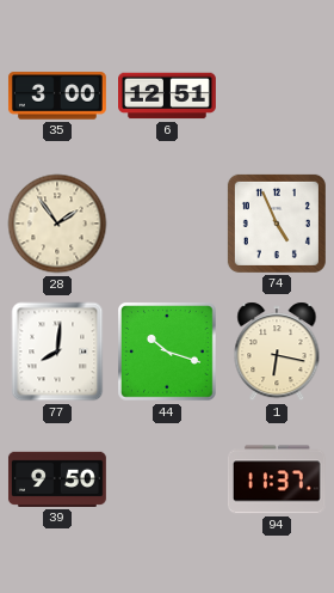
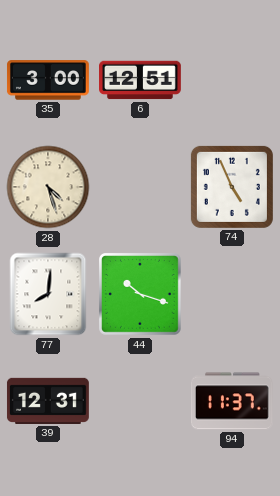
28: 1:54 -> 4:27 (48, 187)
1: 6:17 -> none (277, 351)
39: 9:50 -> 12:31 (48, 401)
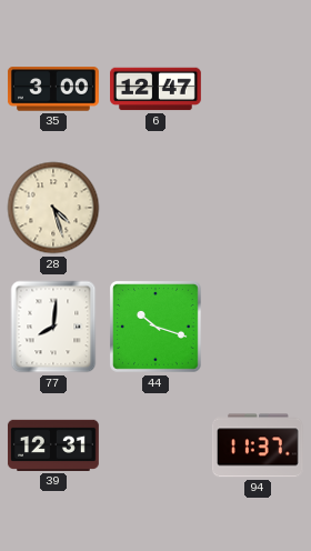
6: 12:51 -> 12:47 (157, 89)
74: 4:56 -> none (232, 187)
